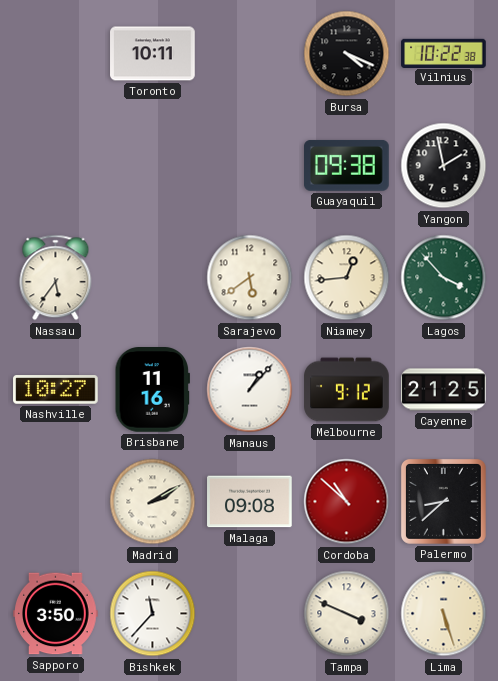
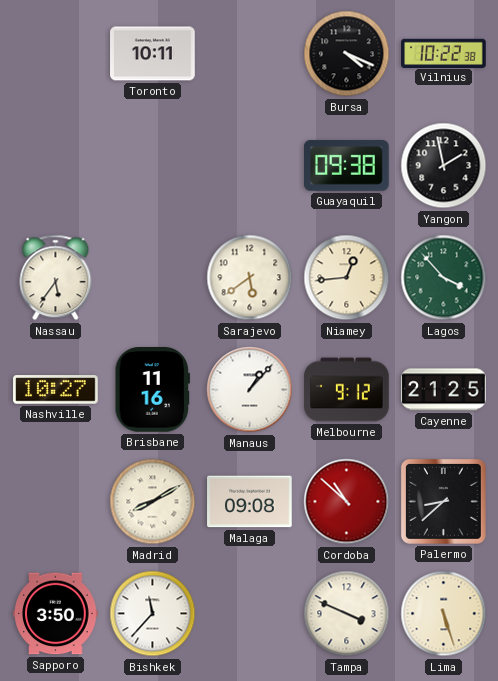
Madrid: 2:10 -> 8:10 (153, 502)
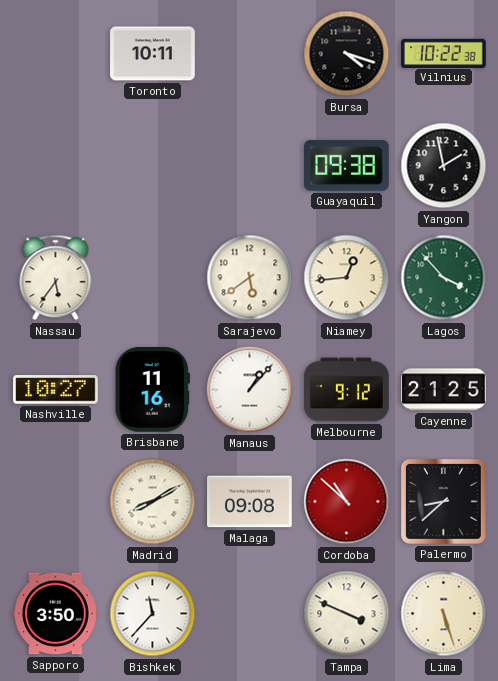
Bursa: 4:19 -> 4:18 (347, 54)
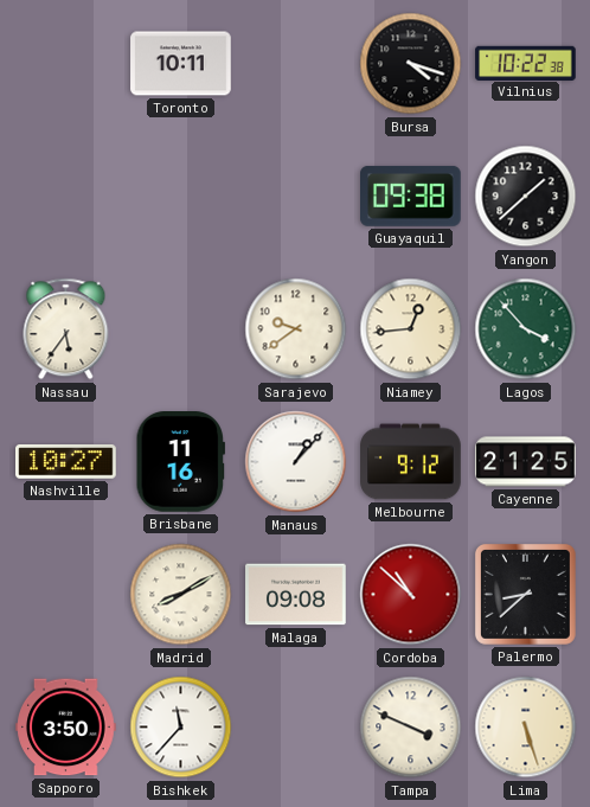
Yangon: 1:58 -> 1:38 (526, 197)
Sarajevo: 5:39 -> 9:39 (296, 329)
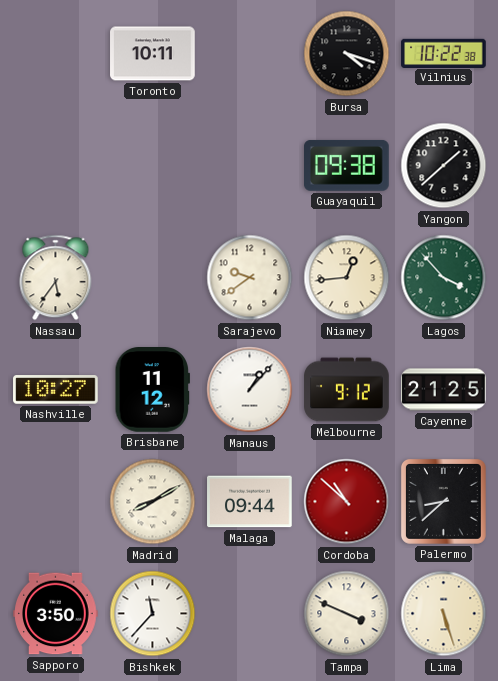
Brisbane: 11:16 -> 11:12 (152, 390)
Malaga: 09:08 -> 09:44 (250, 502)
